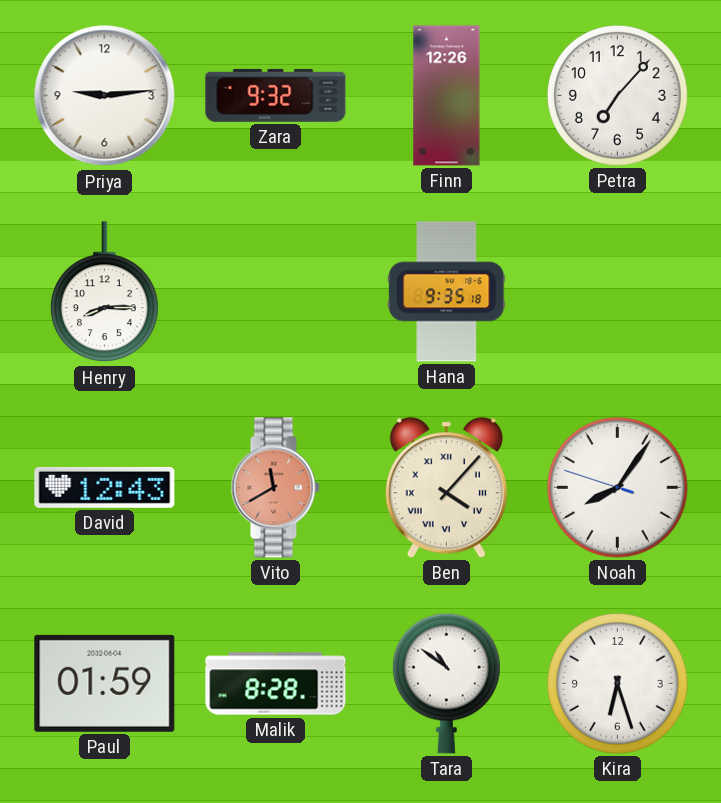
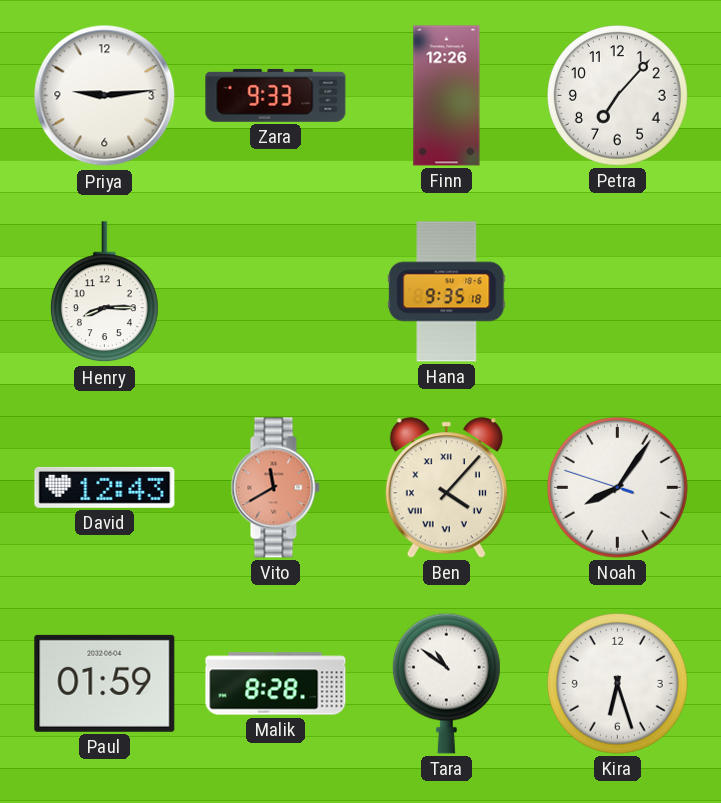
Zara: 9:32 -> 9:33 (276, 95)
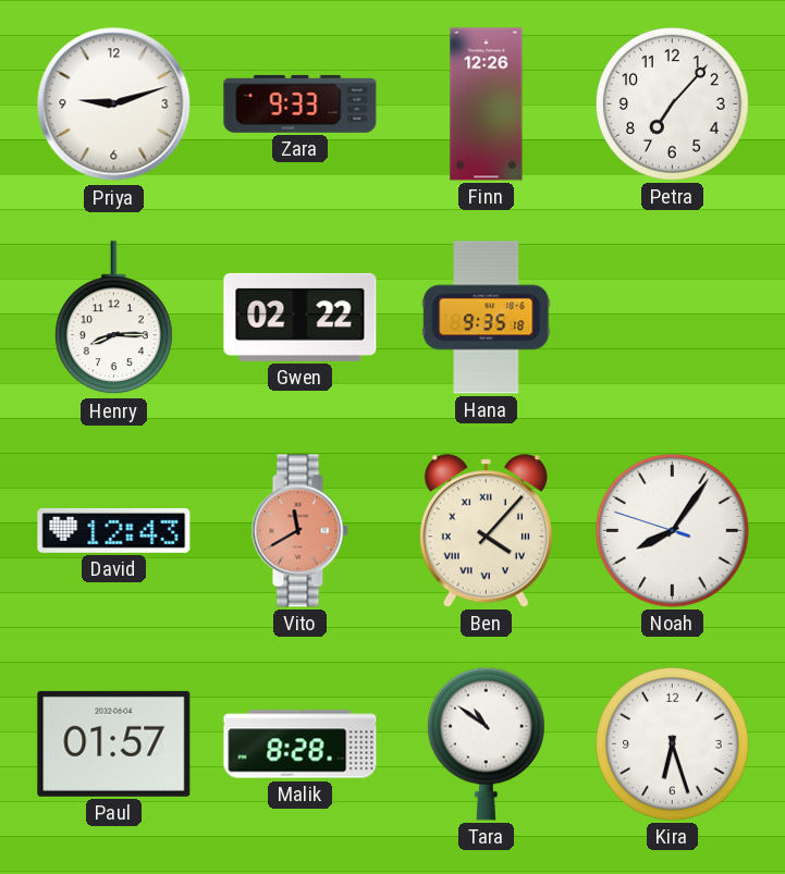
Priya: 9:14 -> 9:12 (114, 104)
Gwen: none -> 02:22 (300, 317)
Paul: 01:59 -> 01:57 (114, 743)
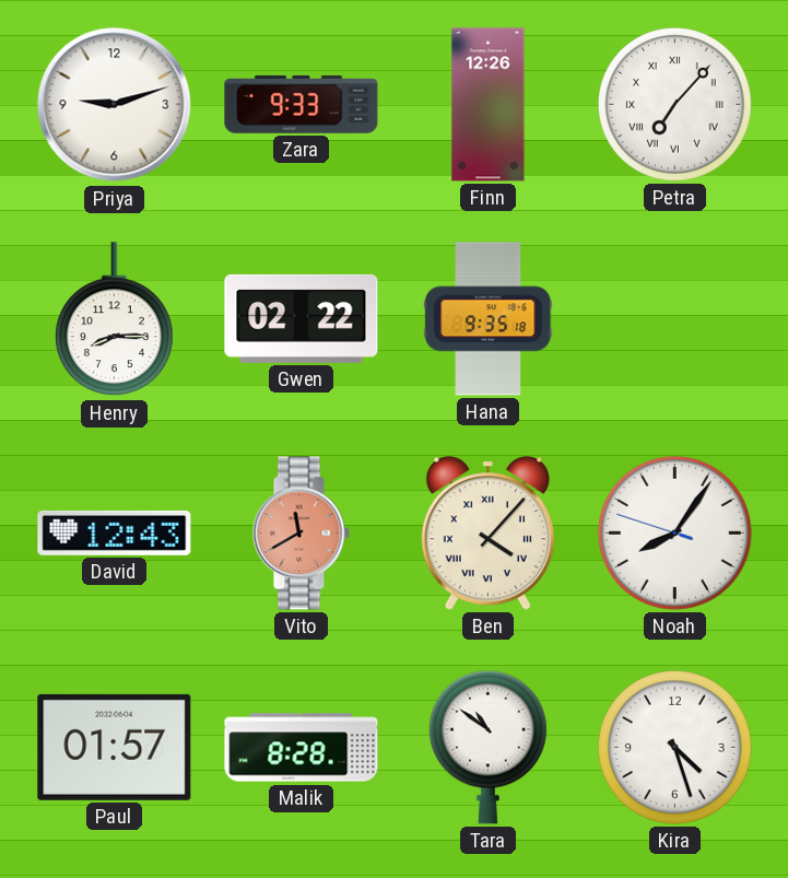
Petra numerals: Arabic -> Roman (675, 105)
Kira: 6:27 -> 4:27 (675, 748)
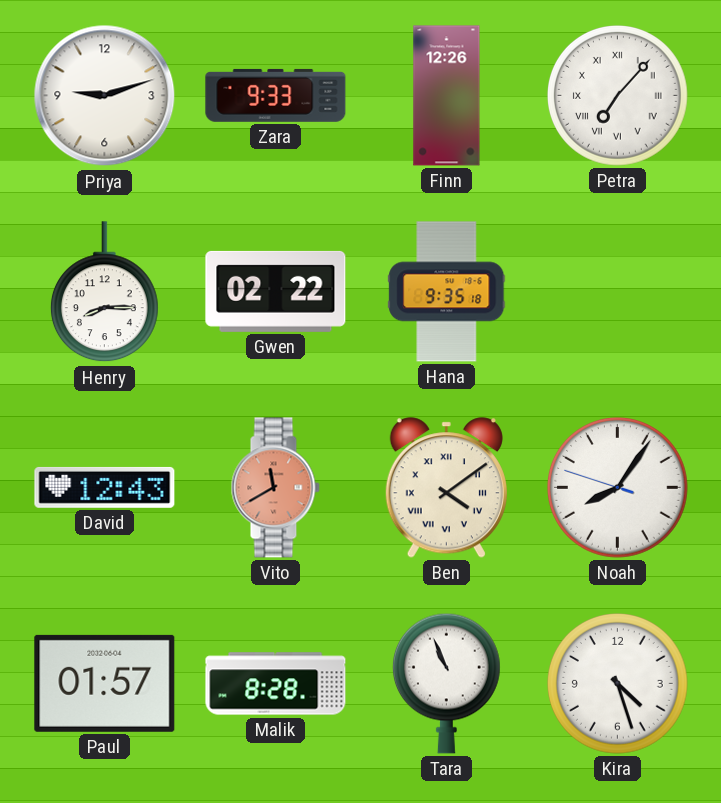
Ben: 4:07 -> 4:09 (446, 488)
Tara: 10:51 -> 10:56 (446, 683)
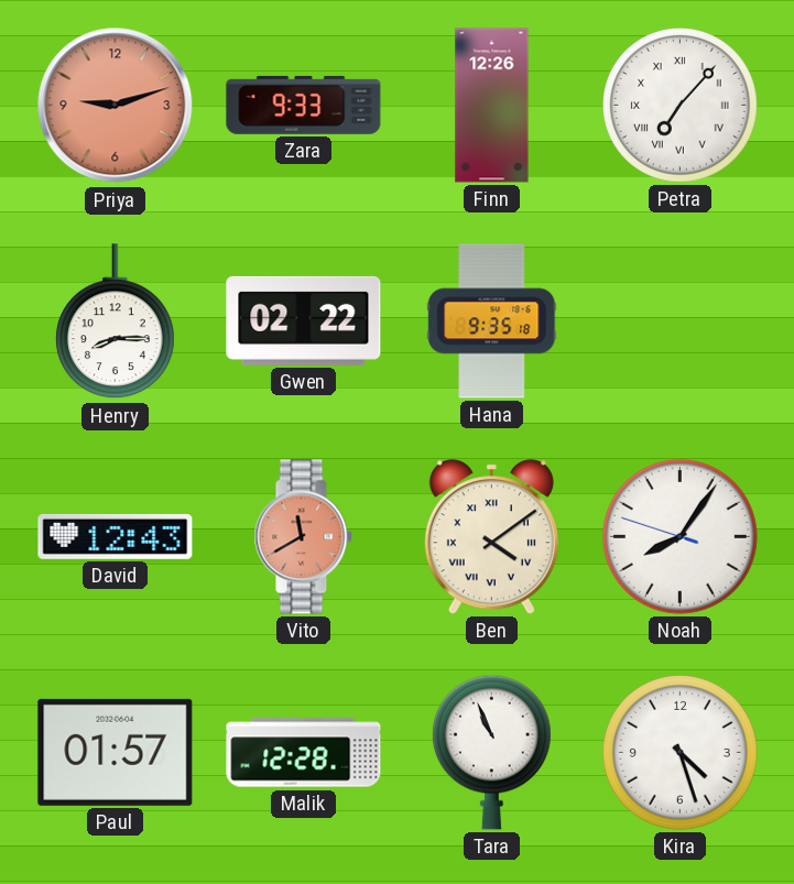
Priya dial: white -> salmon (116, 106)
Malik: 8:28 -> 12:28 (304, 753)
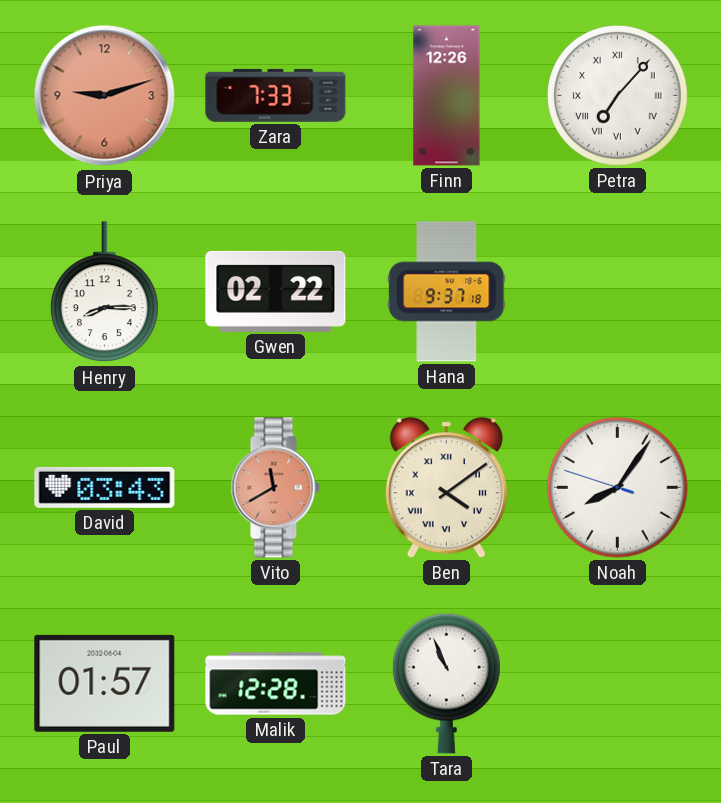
Zara: 9:33 -> 7:33 (276, 95)
Hana: 9:35 -> 9:37 (447, 292)
David: 12:43 -> 03:43 (105, 487)
Kira: 4:27 -> none (681, 753)
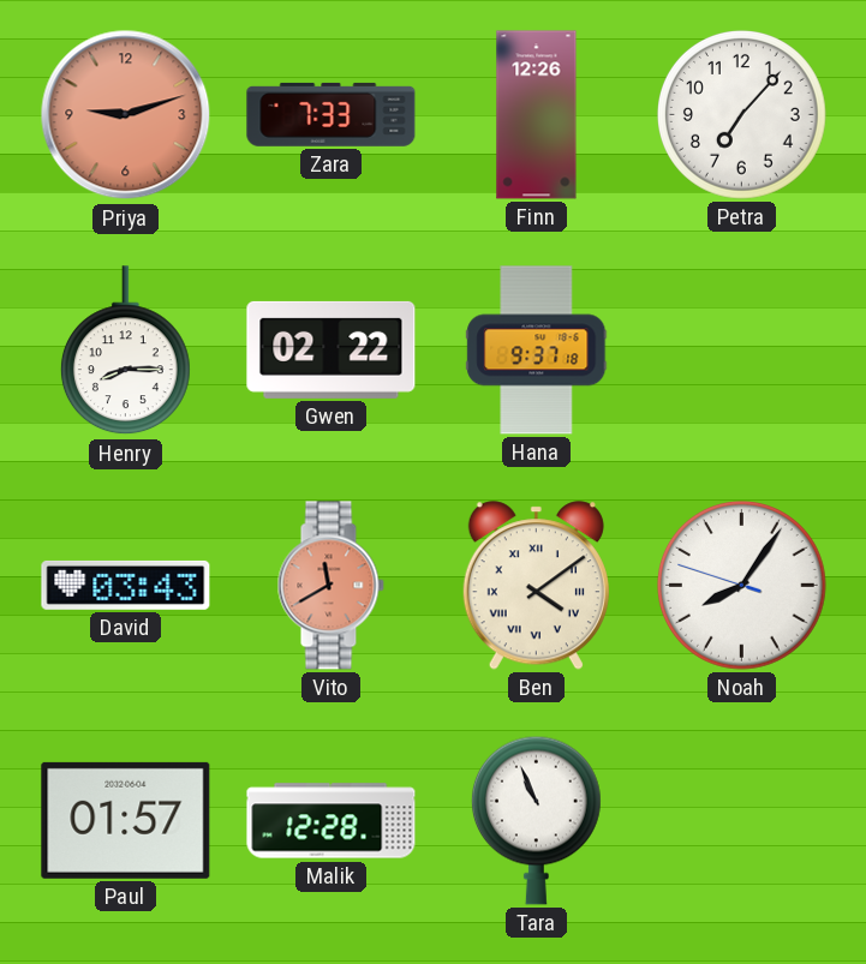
Petra numerals: Roman -> Arabic (742, 115)
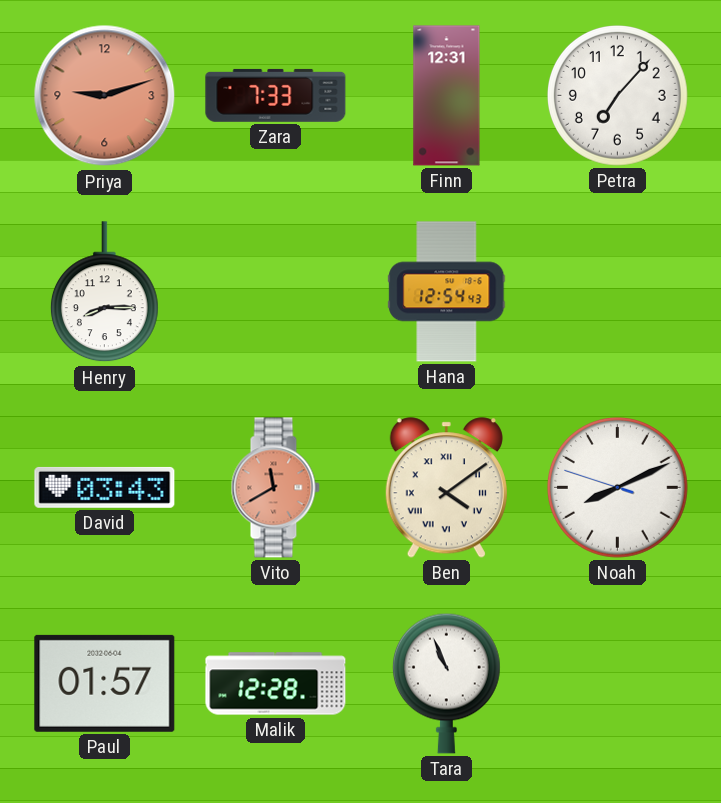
Finn: 12:26 -> 12:31 (447, 96)
Gwen: 02:22 -> none (332, 349)
Hana: 9:37 -> 12:54 (447, 292)
Noah: 8:05 -> 8:10 (618, 488)
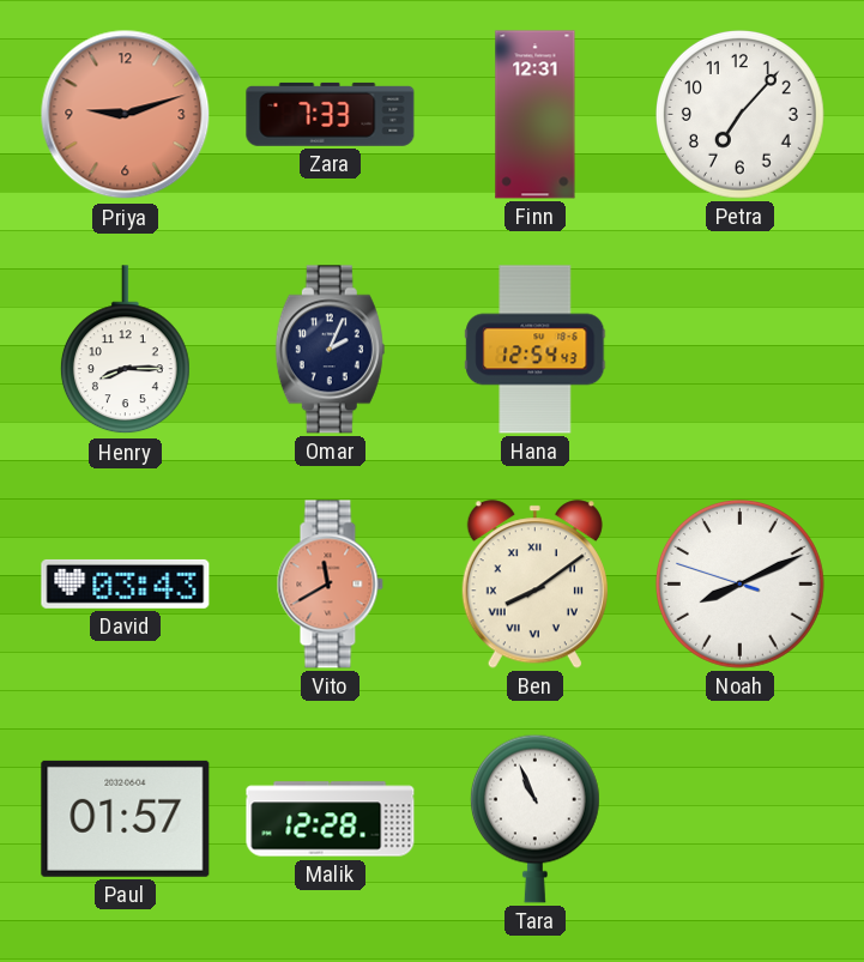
Omar: none -> 2:04 (330, 350)
Ben: 4:09 -> 8:09 (534, 585)
